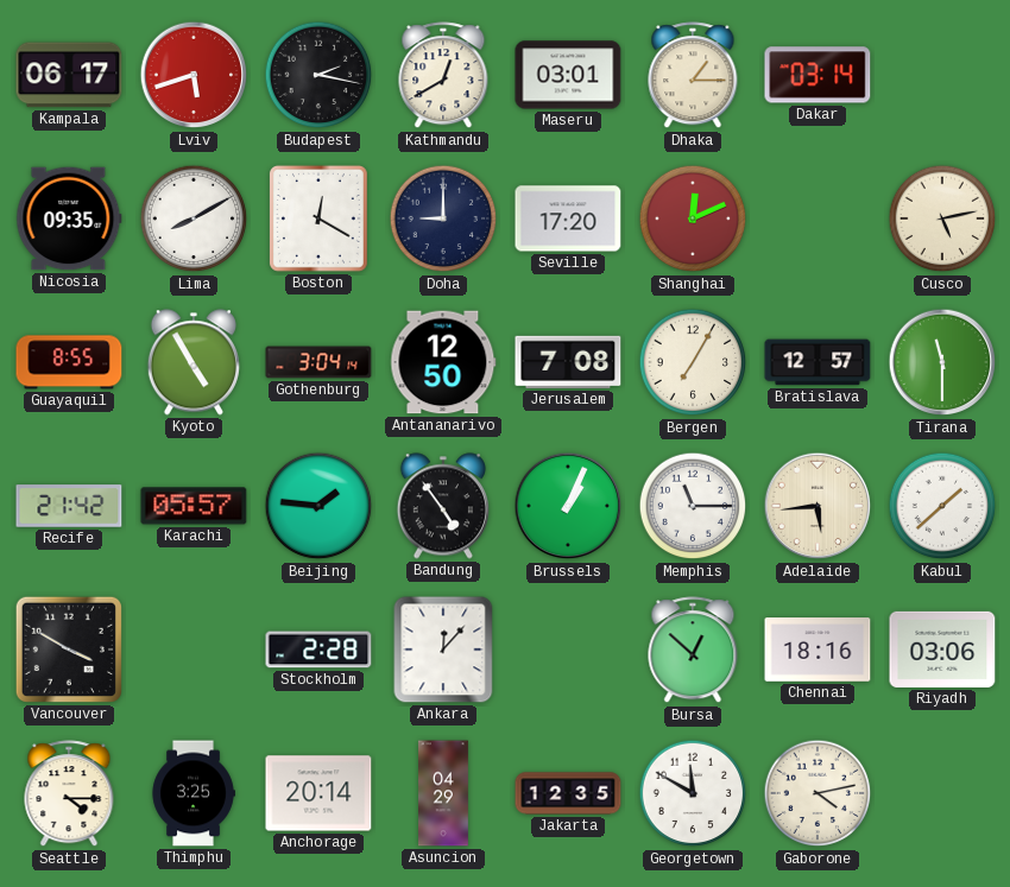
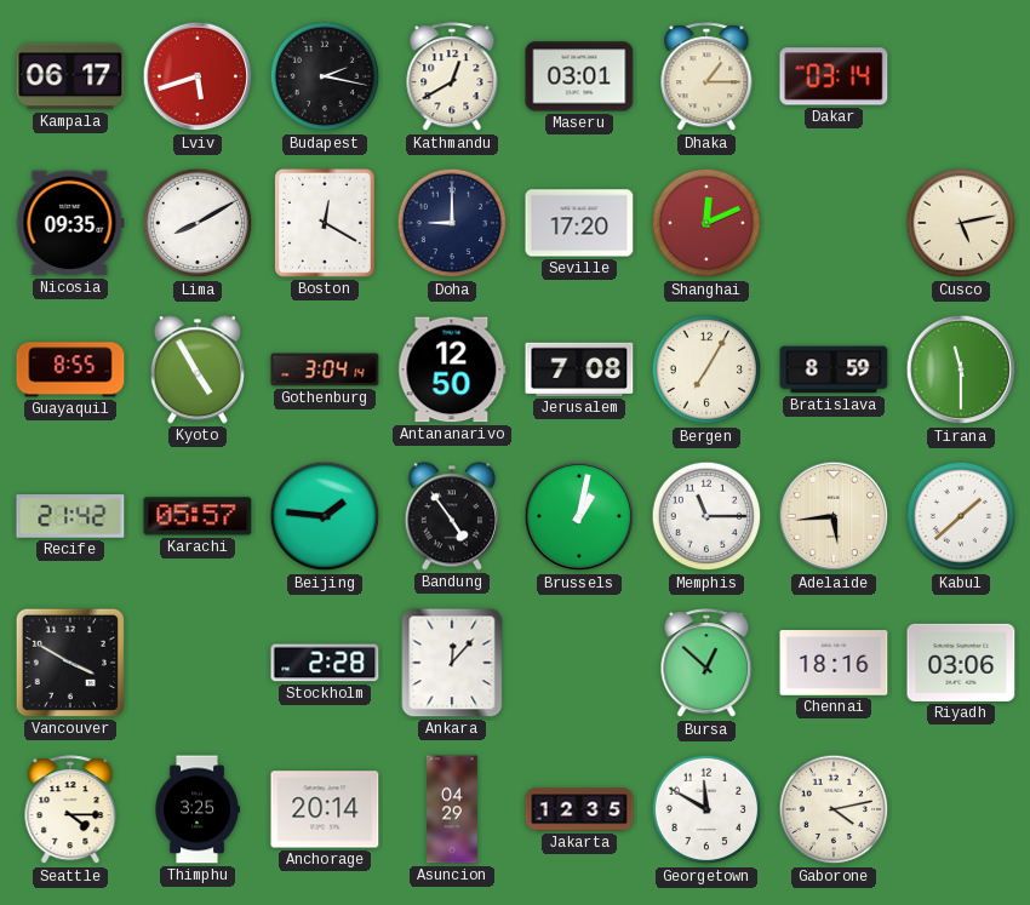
Bratislava: 12:57 -> 8:59 (834, 370)
Brussels: 1:04 -> 1:02 (579, 516)
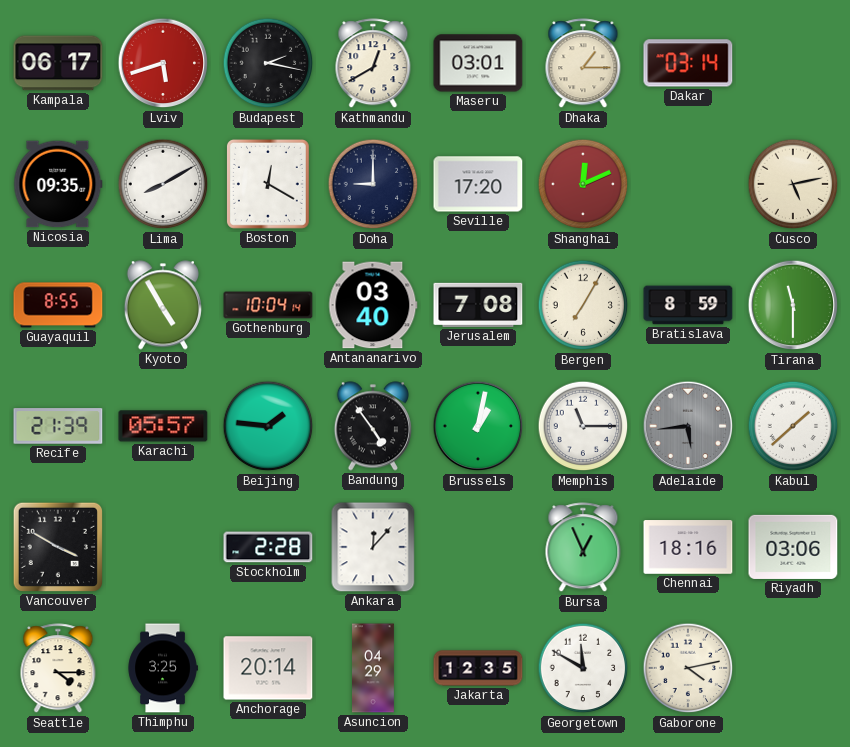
Gothenburg: 3:04 -> 10:04 (268, 305)
Antananarivo: 12:50 -> 03:40 (373, 305)
Recife: 21:42 -> 21:39 (58, 426)
Adelaide dial: cream -> grey (688, 426)
Bursa: 12:52 -> 12:56 (583, 548)
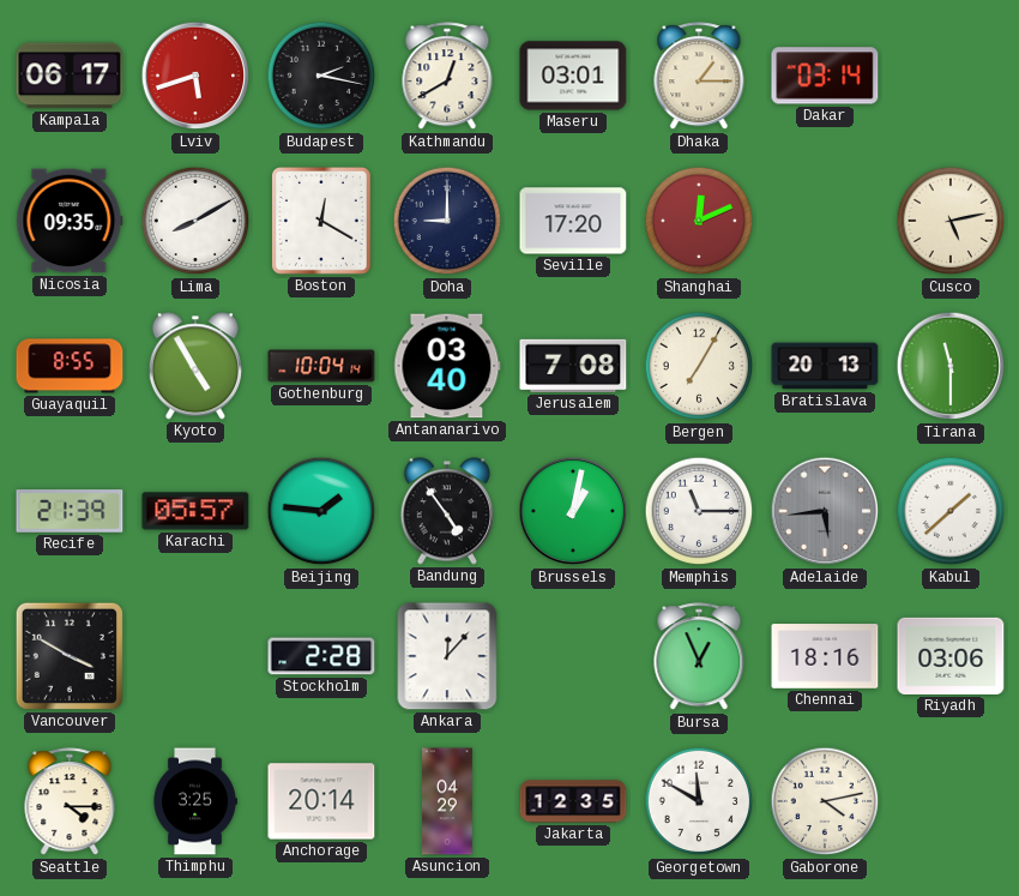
Bratislava: 8:59 -> 20:13 (825, 366)
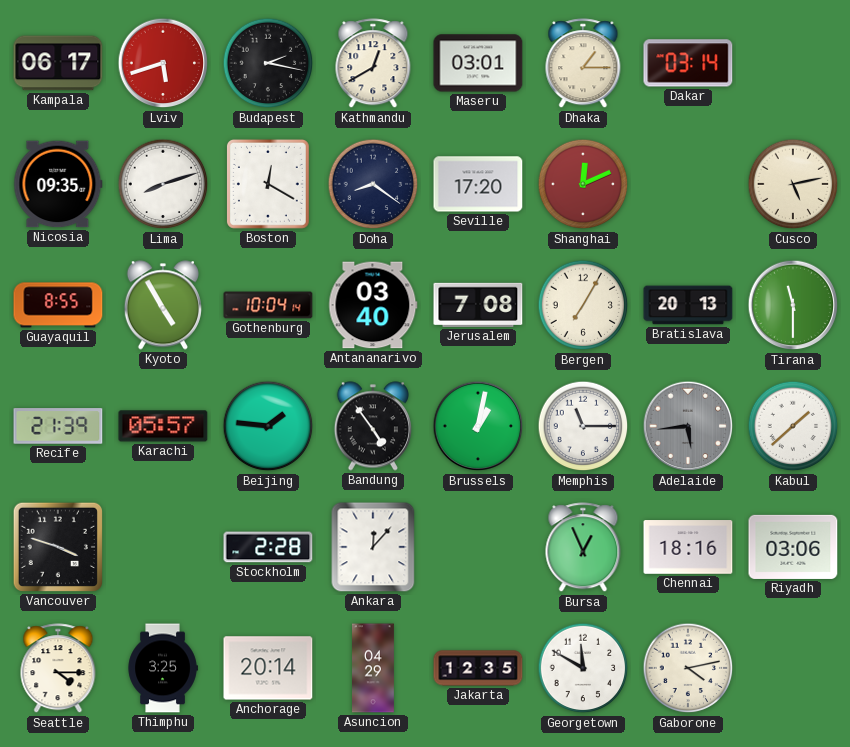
Lima: 8:10 -> 8:12 (163, 184)
Doha: 9:00 -> 8:21 (373, 184)
Vancouver: 3:50 -> 3:48 (58, 547)
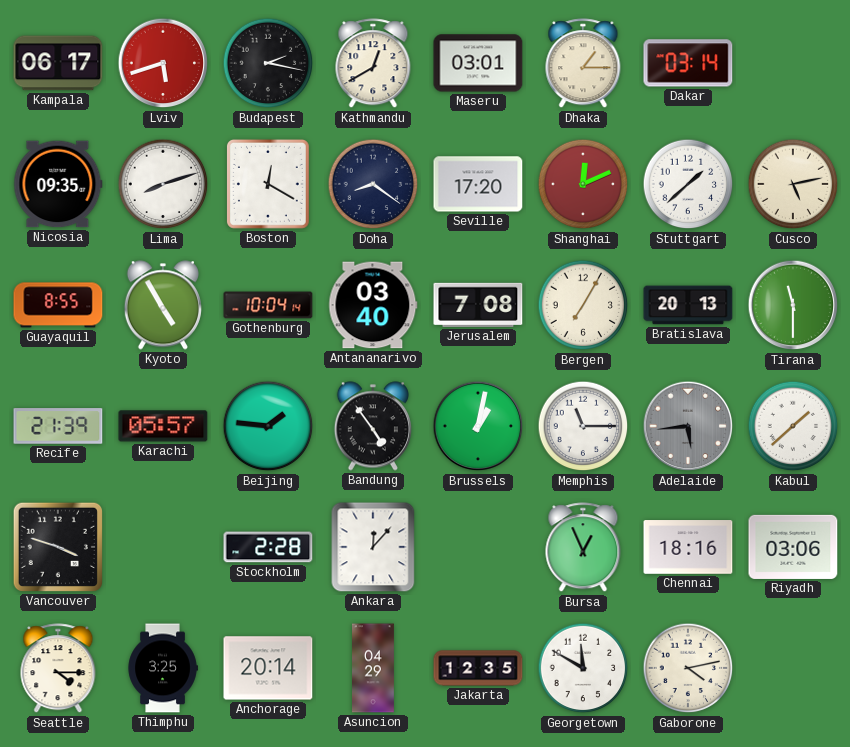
Stuttgart: none -> 1:38 (688, 184)
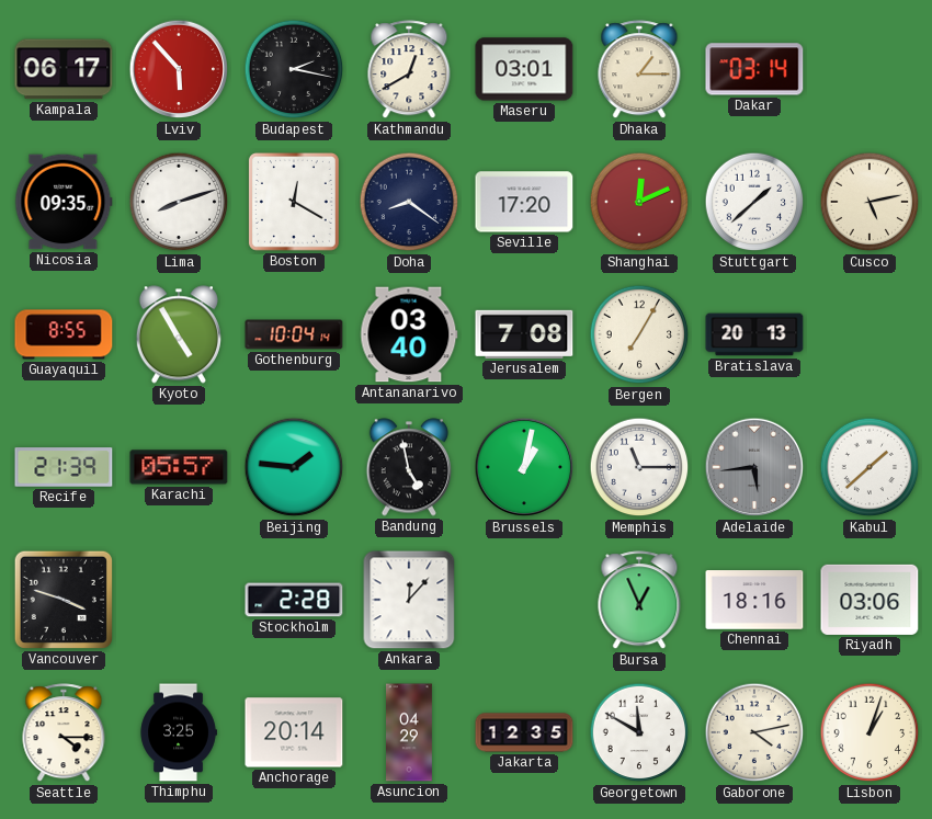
Lviv: 5:42 -> 5:53 (179, 69)
Tirana: 11:30 -> none (793, 305)
Bandung: 4:54 -> 4:58 (409, 467)
Lisbon: none -> 1:03 (870, 732)
